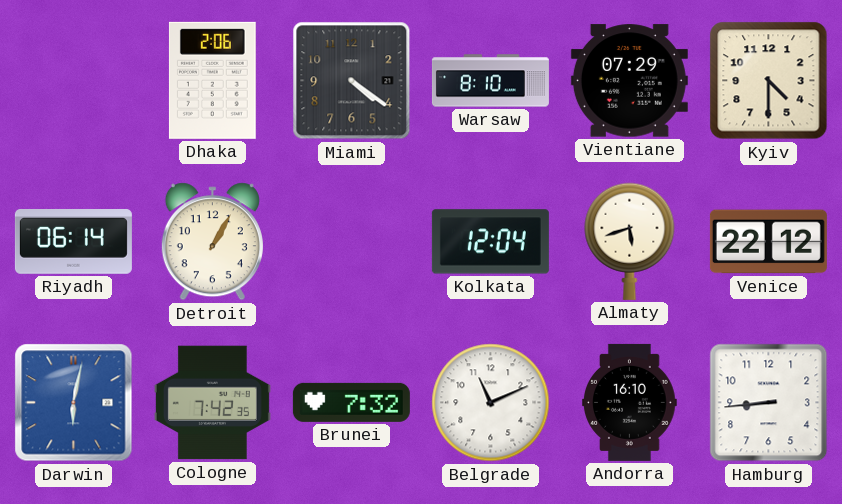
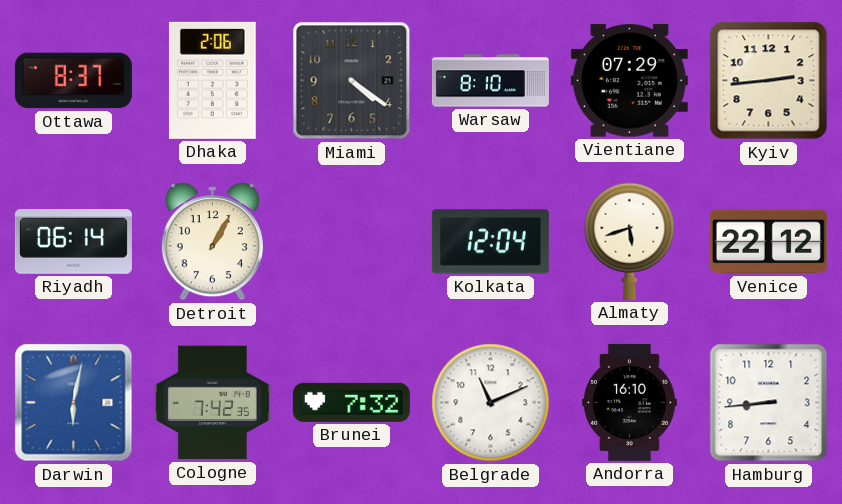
Ottawa: none -> 8:37 (73, 81)
Kyiv: 4:30 -> 2:44 (769, 81)
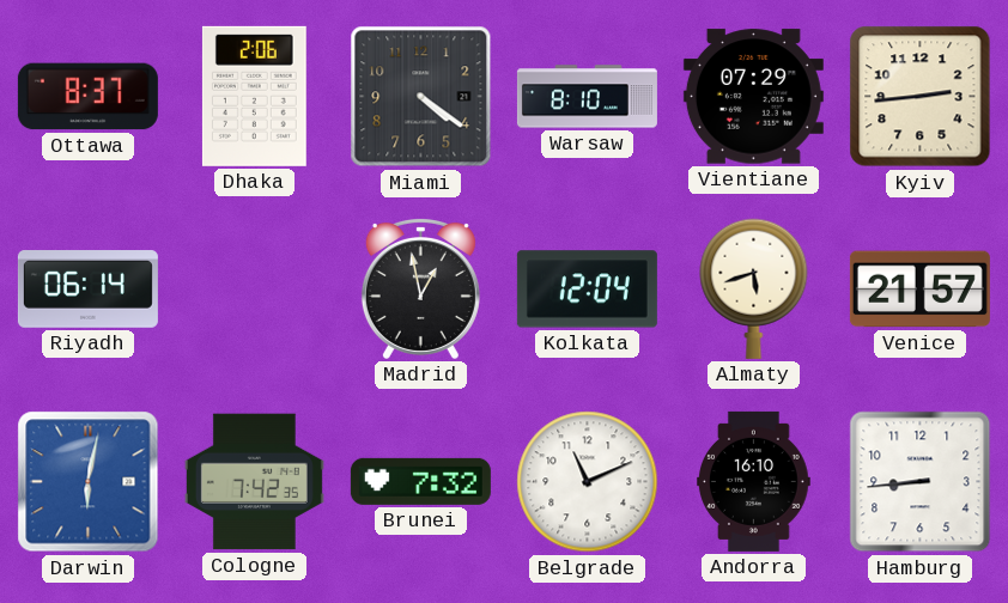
Detroit: 1:05 -> none (212, 242)
Madrid: none -> 12:58 (420, 288)
Venice: 22:12 -> 21:57 (919, 290)
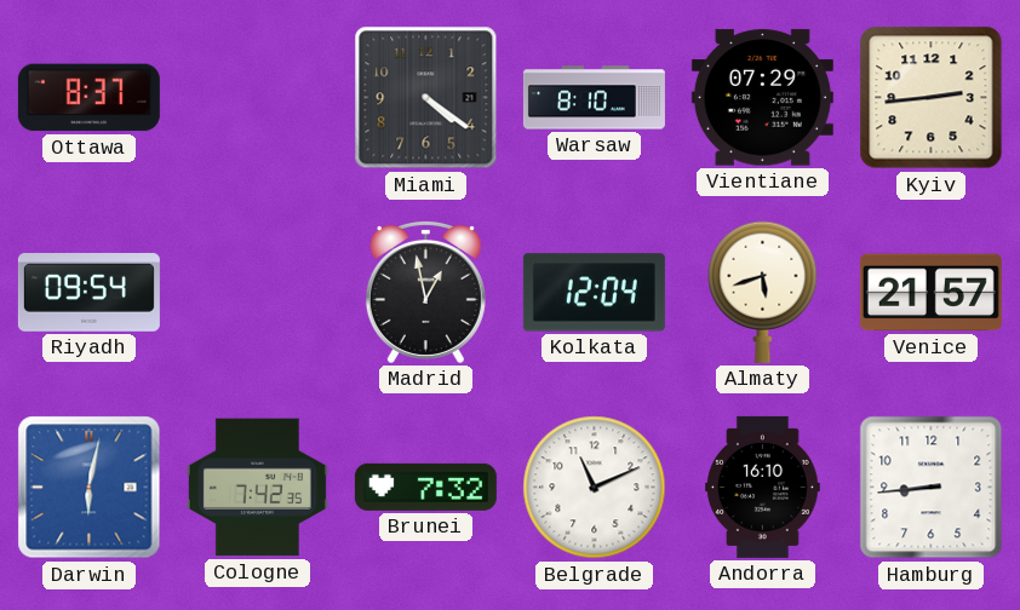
Dhaka: 2:06 -> none (254, 96)
Riyadh: 06:14 -> 09:54 (88, 293)
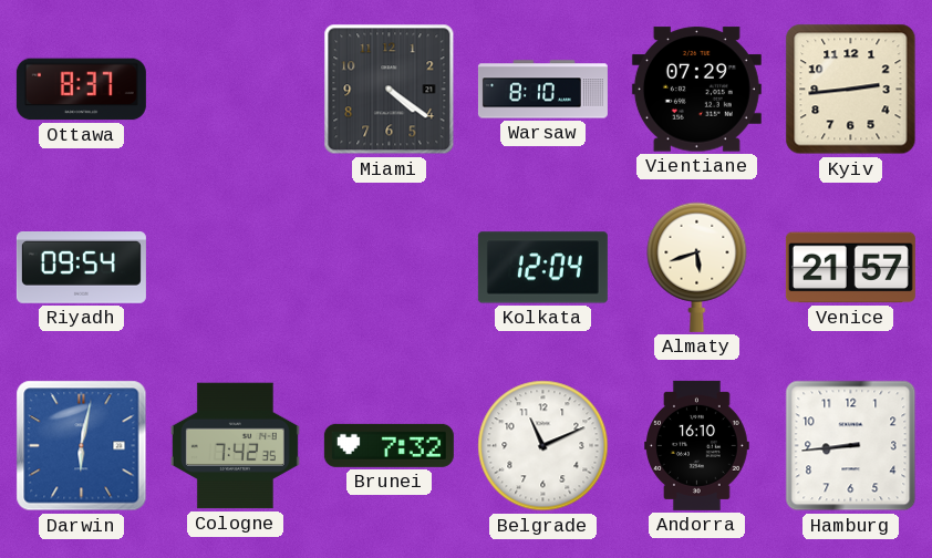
Madrid: 12:58 -> none (425, 292)
